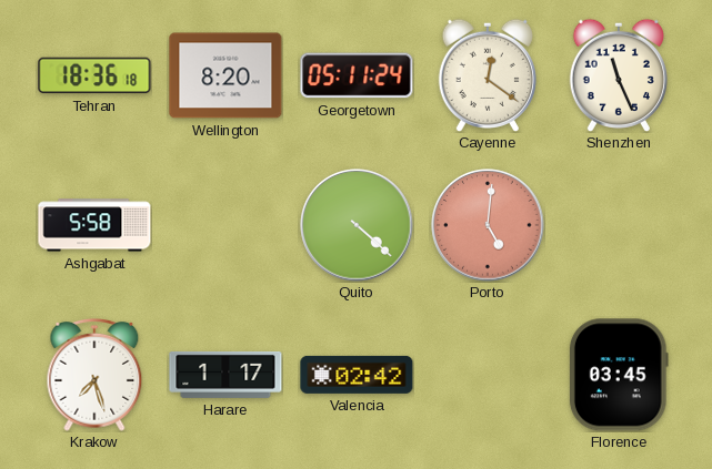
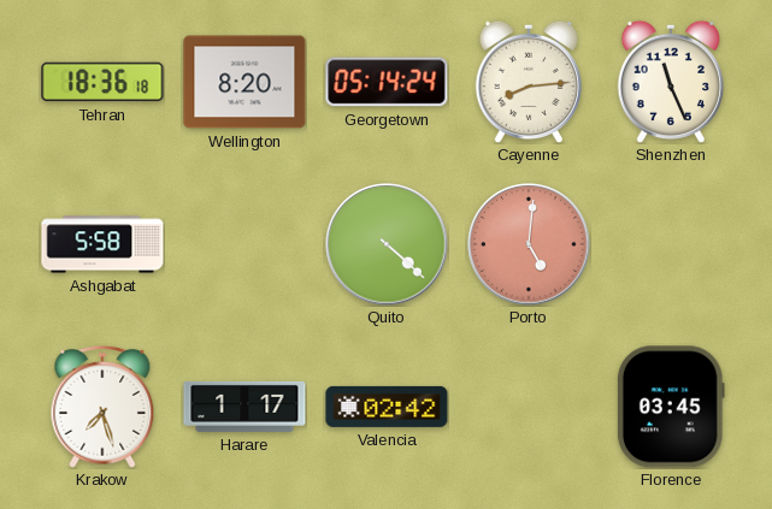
Georgetown: 05:11 -> 05:14 (387, 82)
Cayenne: 12:21 -> 8:14 (529, 81)
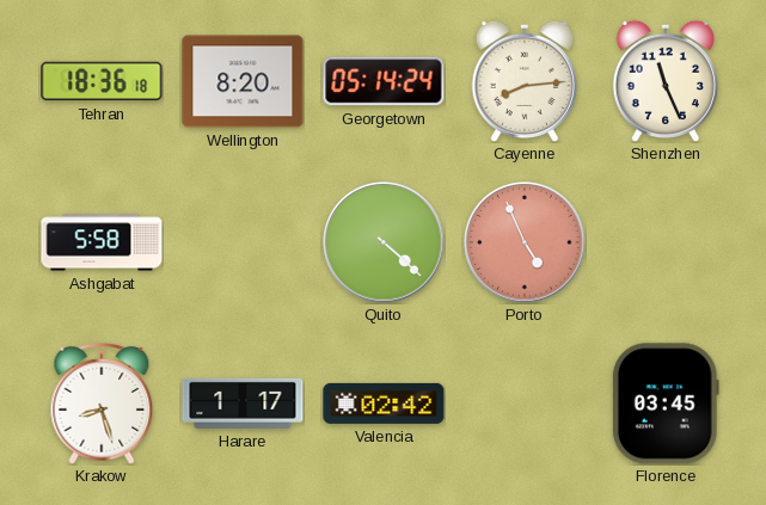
Porto: 5:01 -> 4:56 (525, 242)
Krakow: 7:27 -> 8:27 (102, 404)
